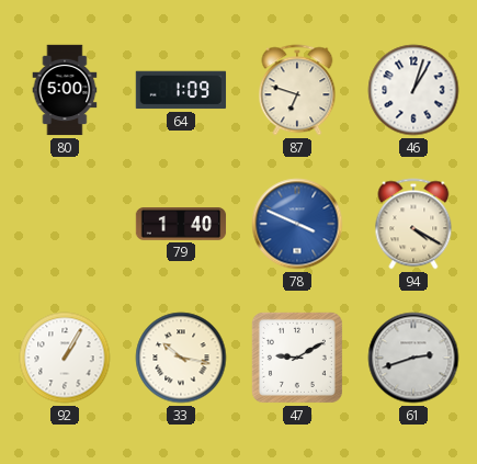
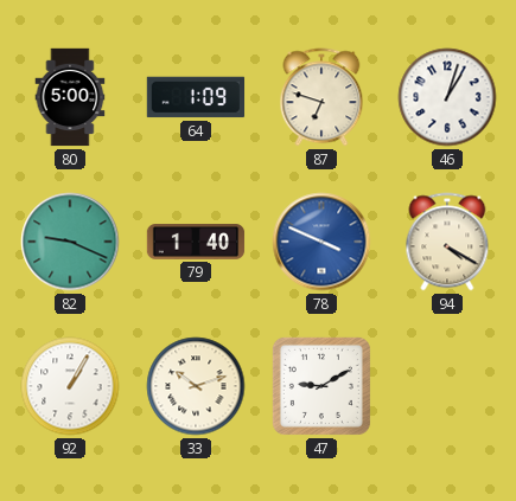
82: none -> 9:19 (70, 242)
33: 10:17 -> 10:12 (196, 386)
61: 2:42 -> none (413, 358)
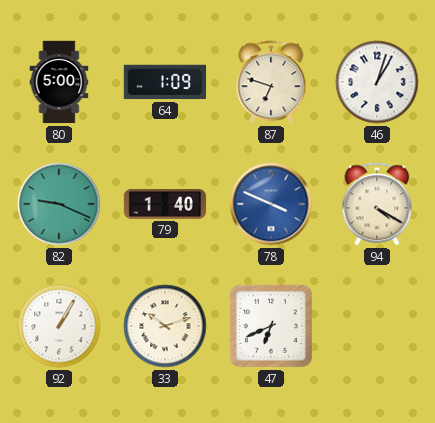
47: 9:10 -> 6:41 (271, 326)
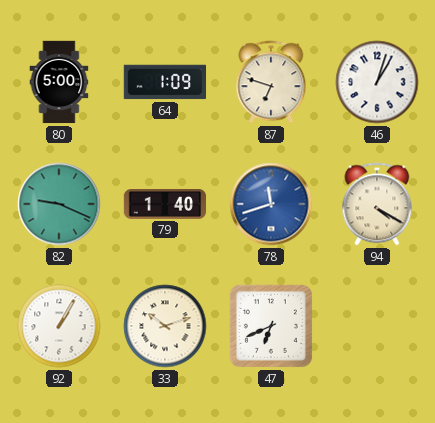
78: 3:49 -> 11:42 (271, 204)
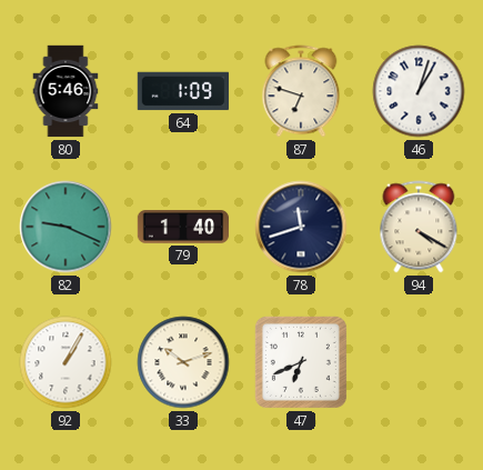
80: 5:00 -> 5:46 (66, 91)
78 dial: blue -> navy (301, 227)
